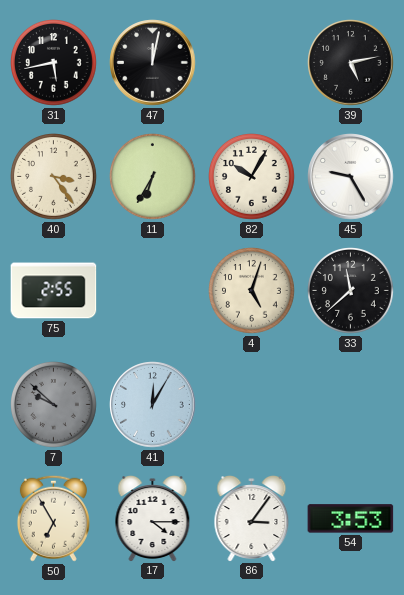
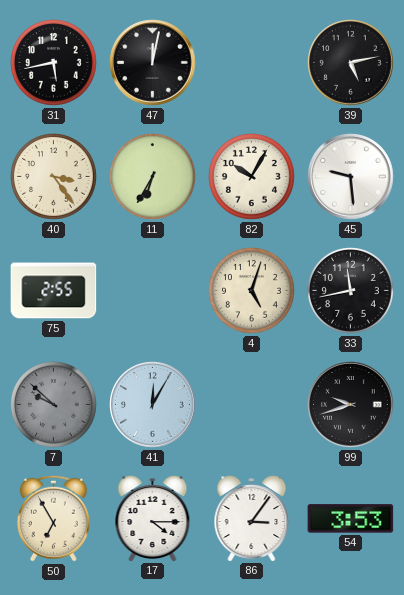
45: 9:25 -> 9:29 (351, 177)
33: 11:38 -> 11:43 (351, 291)
99: none -> 9:42 (351, 405)
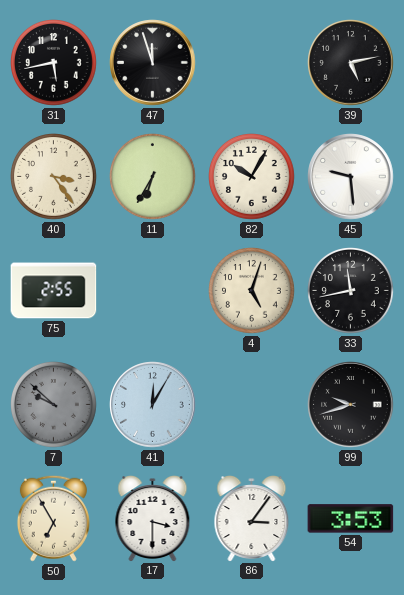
47: 12:02 -> 11:57 (153, 63)
17: 4:15 -> 3:30 (153, 519)
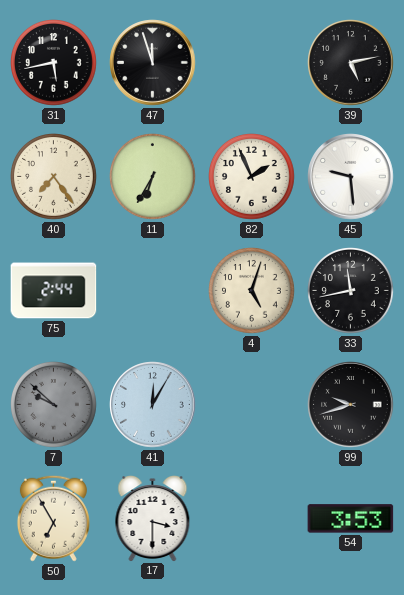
40: 3:24 -> 7:24 (54, 177)
82: 10:05 -> 1:56 (252, 177)
75: 2:55 -> 2:44 (54, 291)
86: 3:06 -> none (252, 519)
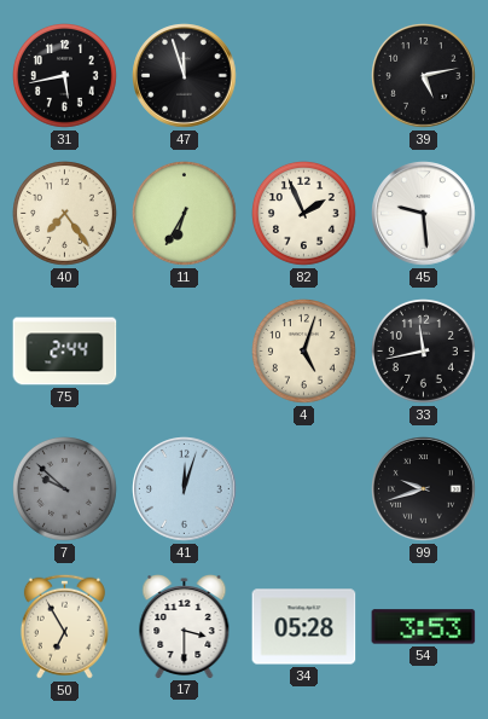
41: 12:05 -> 12:03 (185, 489)
34: none -> 05:28 (304, 627)
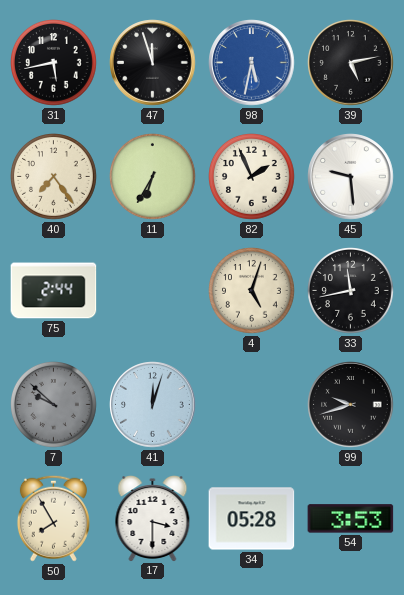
98: none -> 5:32 (252, 63)
50: 6:55 -> 7:55 (53, 518)
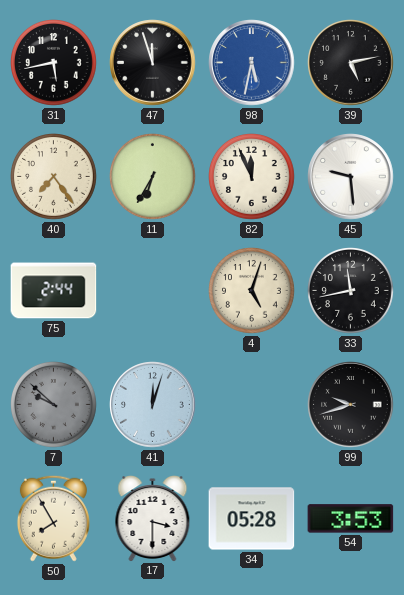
82: 1:56 -> 11:56 (252, 177)
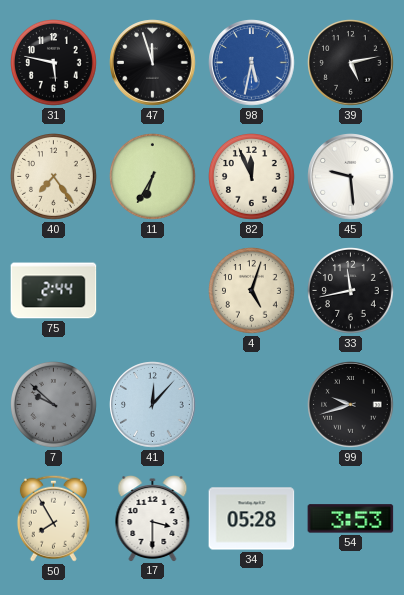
31: 5:43 -> 5:47 (54, 63)
41: 12:03 -> 12:07 (153, 405)
